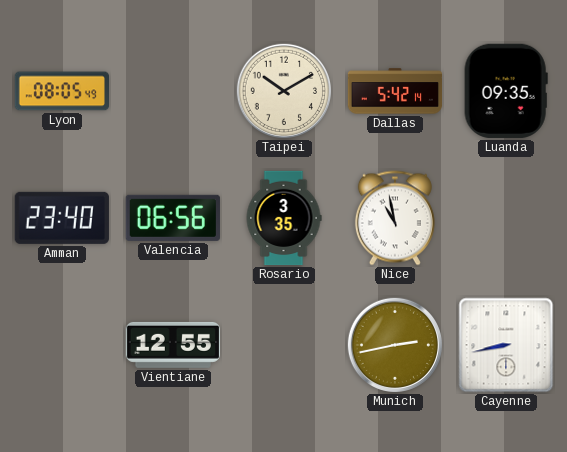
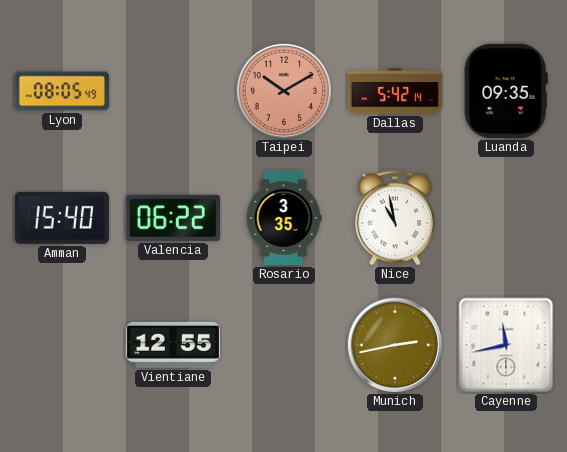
Taipei dial: cream -> salmon (283, 90)
Amman: 23:40 -> 15:40 (62, 218)
Valencia: 06:56 -> 06:22 (173, 218)
Cayenne: 8:43 -> 11:43 (506, 345)
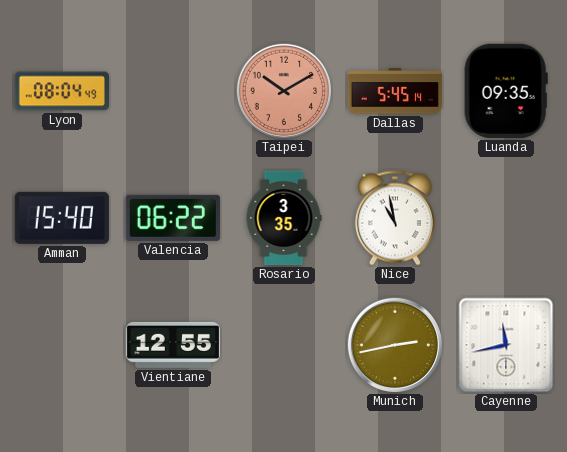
Lyon: 08:05 -> 08:04 (61, 91)
Dallas: 5:42 -> 5:45 (395, 91)
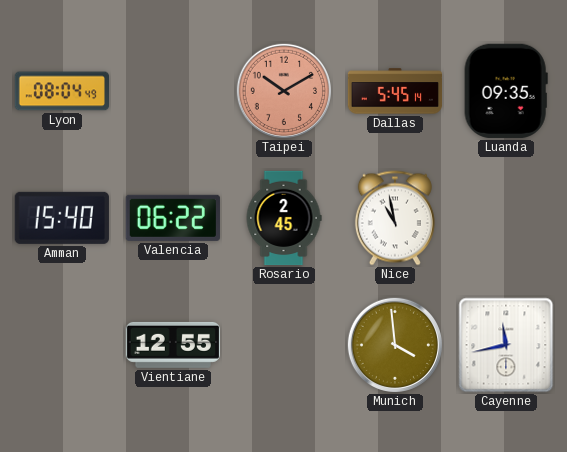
Rosario: 3:35 -> 2:45 (284, 218)
Munich: 2:43 -> 3:59 (394, 344)
